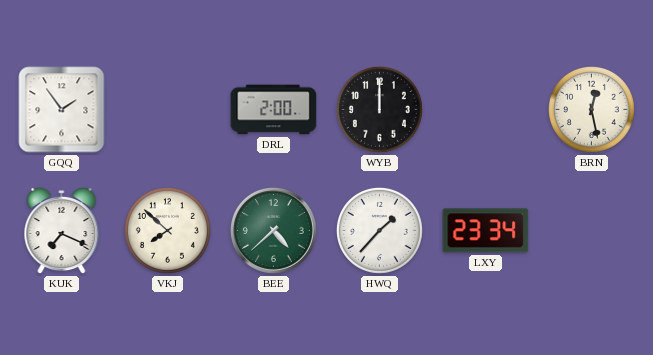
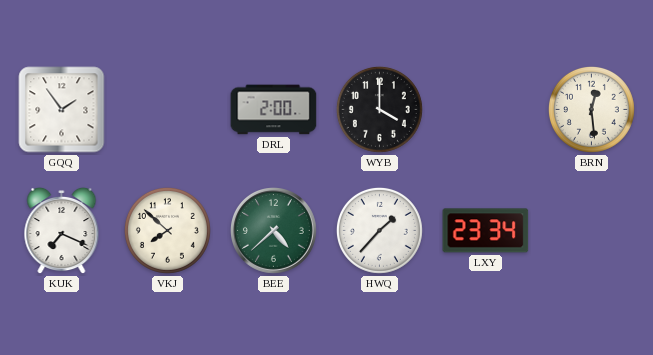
WYB: 12:00 -> 4:00 (379, 109)
BRN: 12:28 -> 12:29 (591, 109)
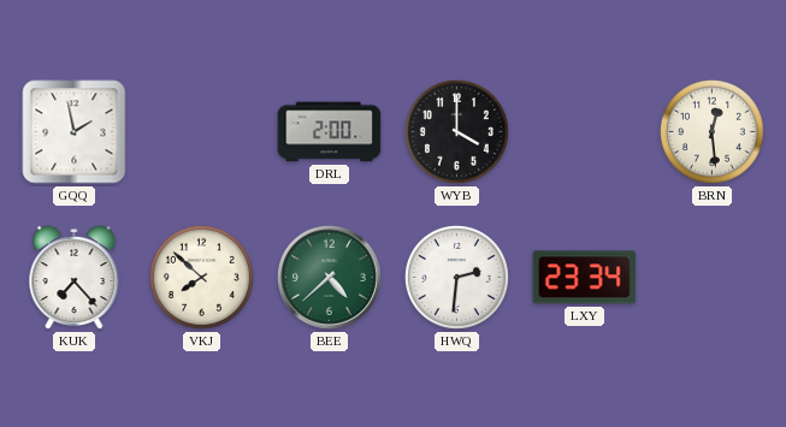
GQQ: 1:54 -> 1:58 (75, 132)
KUK: 7:19 -> 7:23 (75, 278)
HWQ: 1:37 -> 2:31 (456, 277)
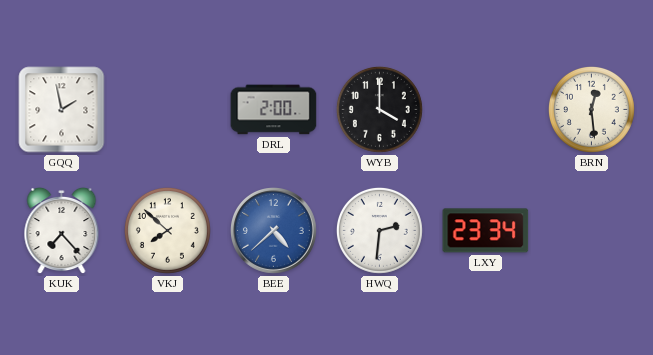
BEE dial: green -> blue (274, 231)
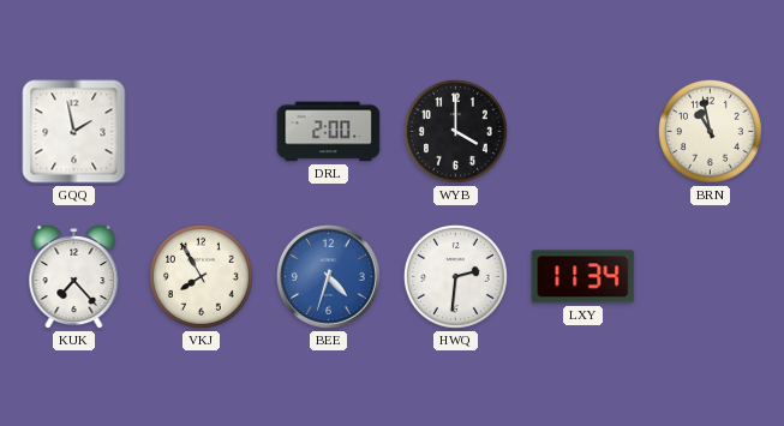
BRN: 12:29 -> 10:58 (710, 131)
VKJ: 7:52 -> 7:55 (201, 276)
BEE: 4:38 -> 4:33 (329, 277)
LXY: 23:34 -> 11:34 (583, 277)
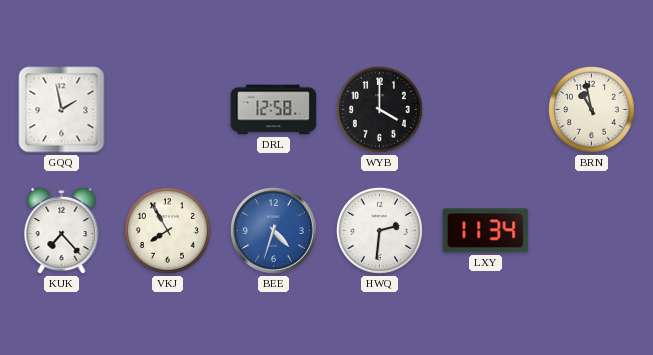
DRL: 2:00 -> 12:58 (274, 110)
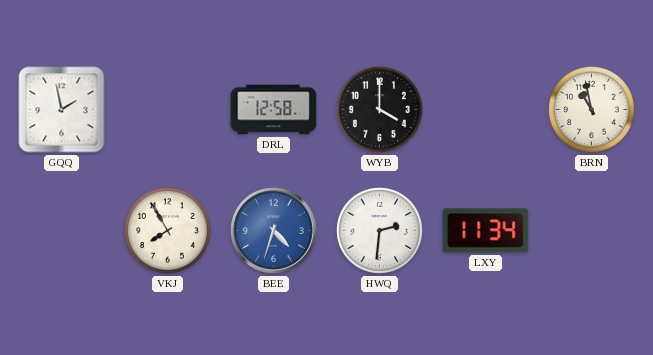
KUK: 7:23 -> none (62, 231)
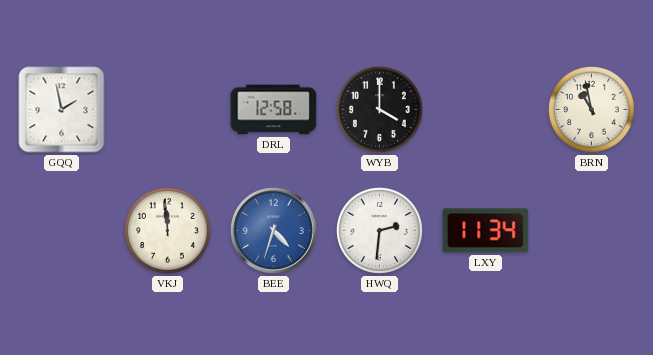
VKJ: 7:55 -> 11:59 (167, 230)
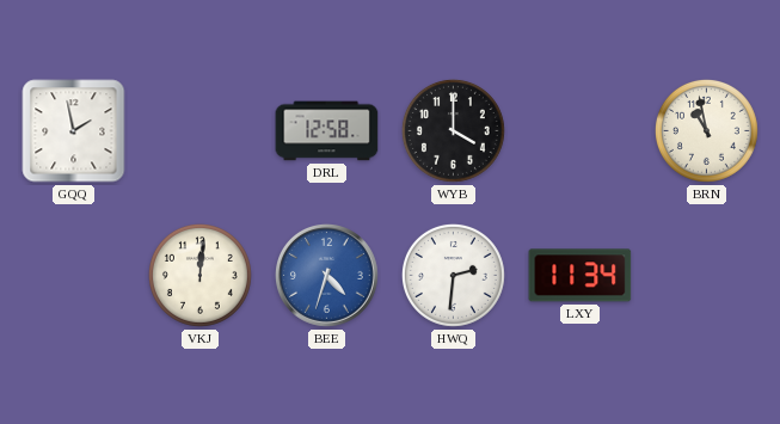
VKJ: 11:59 -> 12:01 (199, 275)
